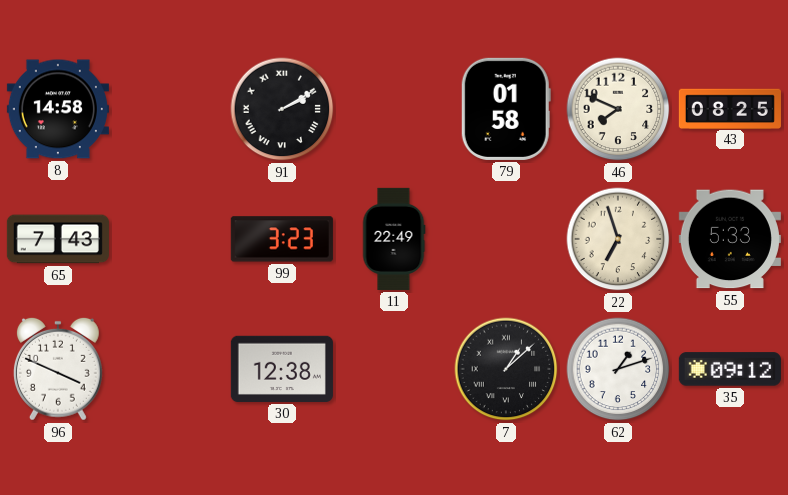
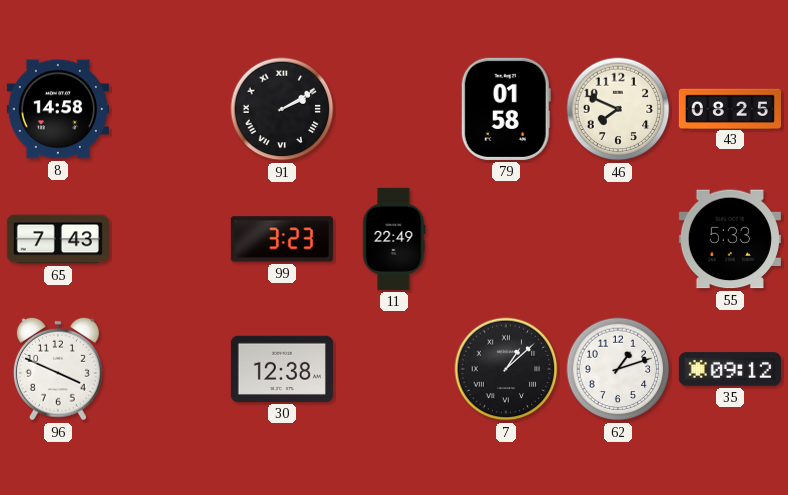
22: 6:57 -> none (618, 239)
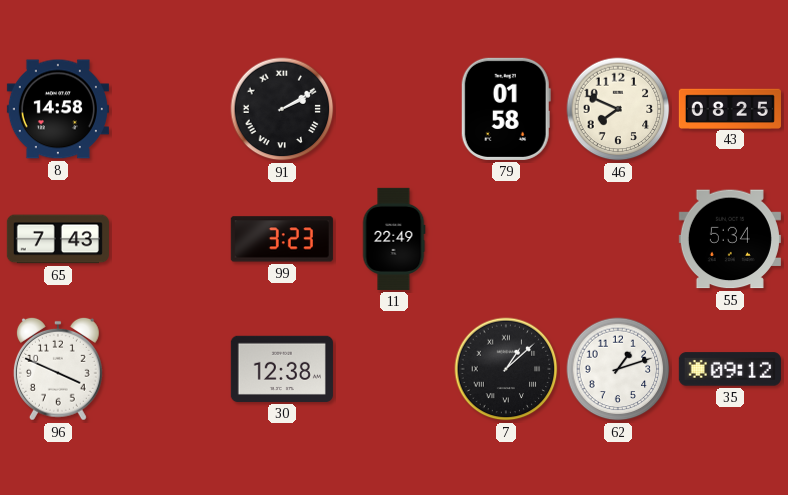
55: 5:33 -> 5:34 (730, 239)
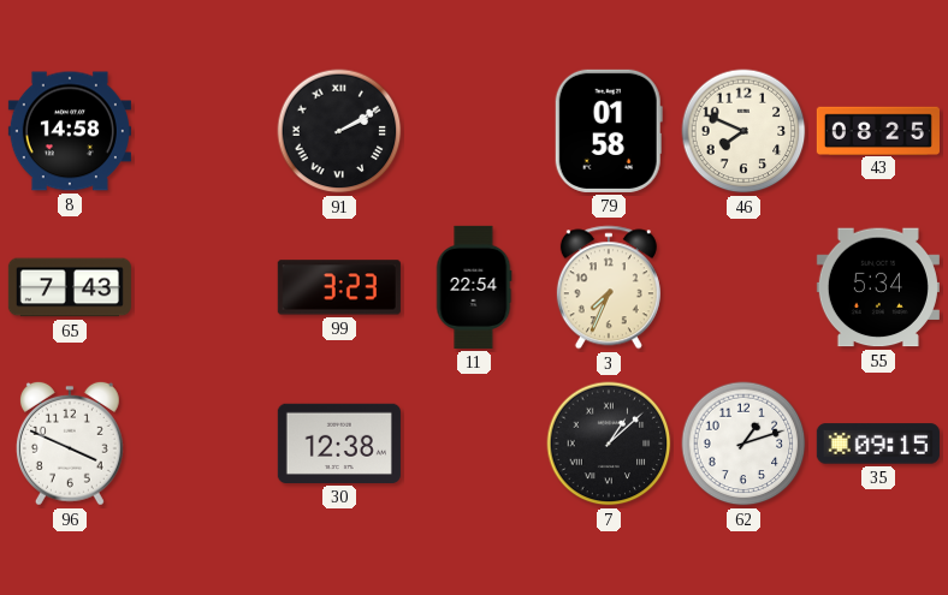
11: 22:49 -> 22:54 (474, 287)
3: none -> 7:34 (609, 287)
35: 09:12 -> 09:15 (878, 444)
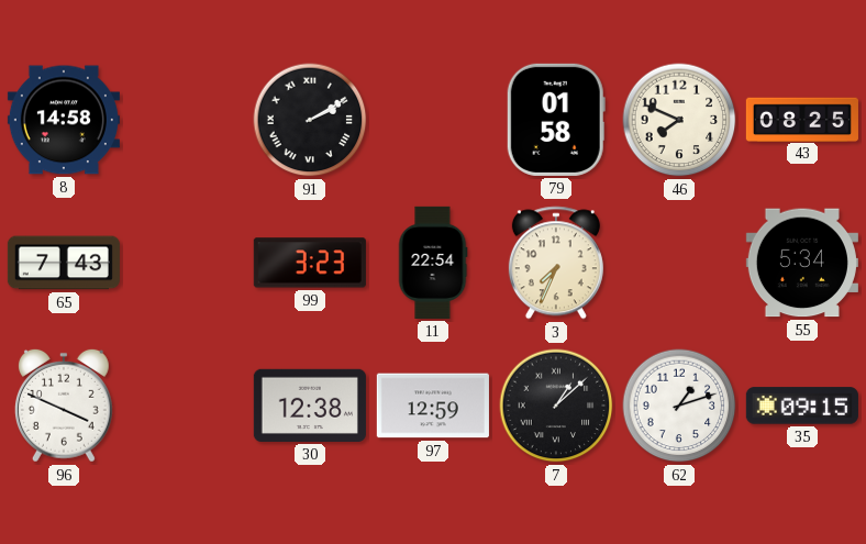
97: none -> 12:59 (433, 406)
